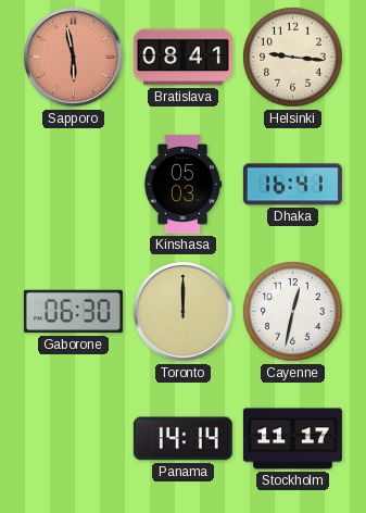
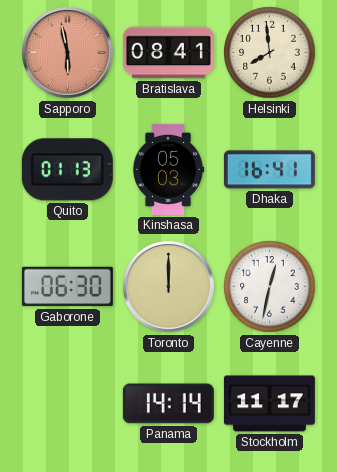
Helsinki: 9:16 -> 7:59 (270, 53)
Quito: none -> 01:13 (67, 170)
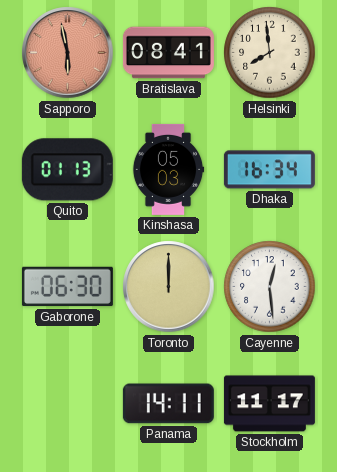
Dhaka: 16:41 -> 16:34 (269, 170)
Cayenne: 12:32 -> 12:29 (270, 287)
Panama: 14:14 -> 14:11 (168, 404)
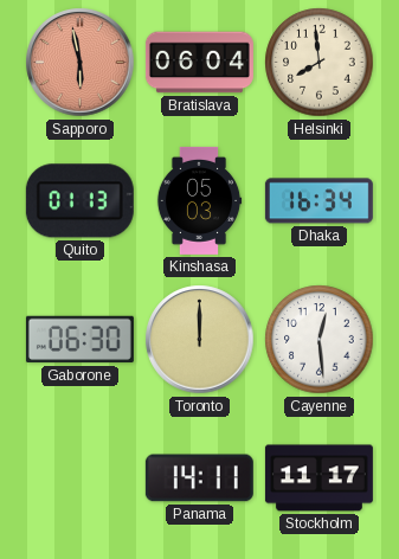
Bratislava: 08:41 -> 06:04 (199, 63)
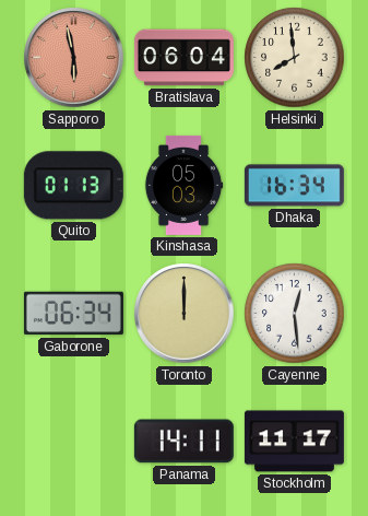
Gaborone: 06:30 -> 06:34 (73, 314)
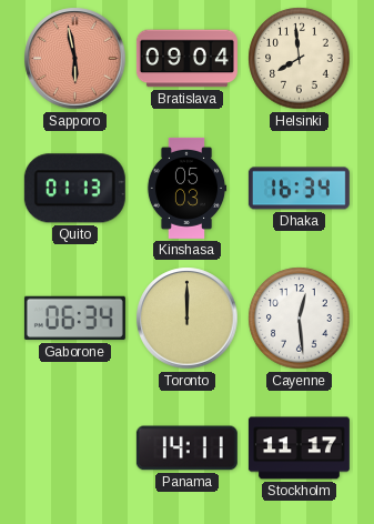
Bratislava: 06:04 -> 09:04 (186, 59)
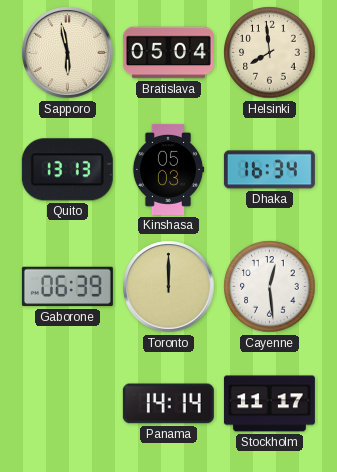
Sapporo dial: salmon -> cream (68, 53)
Bratislava: 09:04 -> 05:04 (168, 53)
Quito: 01:13 -> 13:13 (67, 170)
Gaborone: 06:34 -> 06:39 (67, 287)
Panama: 14:11 -> 14:14 (168, 404)
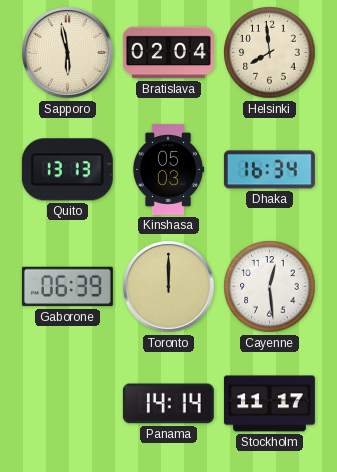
Bratislava: 05:04 -> 02:04 (168, 53)
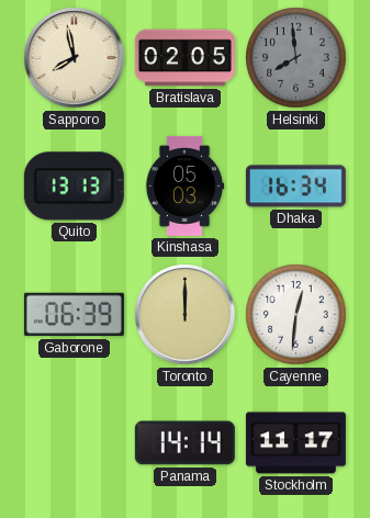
Sapporo: 5:58 -> 7:58 (75, 58)
Bratislava: 02:04 -> 02:05 (184, 58)
Helsinki dial: cream -> grey (296, 58)
Cayenne: 12:29 -> 12:31 (296, 315)
